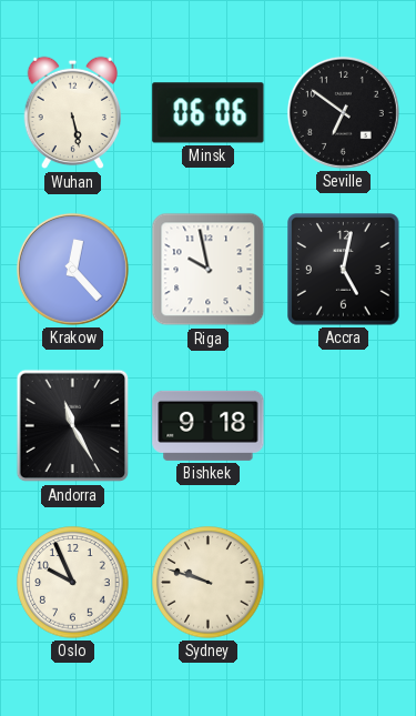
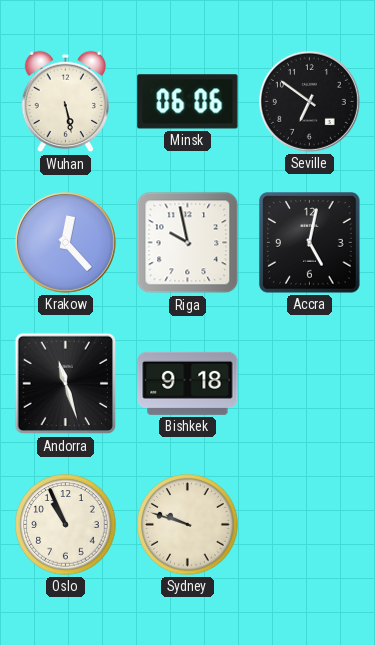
Andorra: 11:25 -> 11:27 (66, 384)
Oslo: 9:56 -> 10:56 (66, 525)
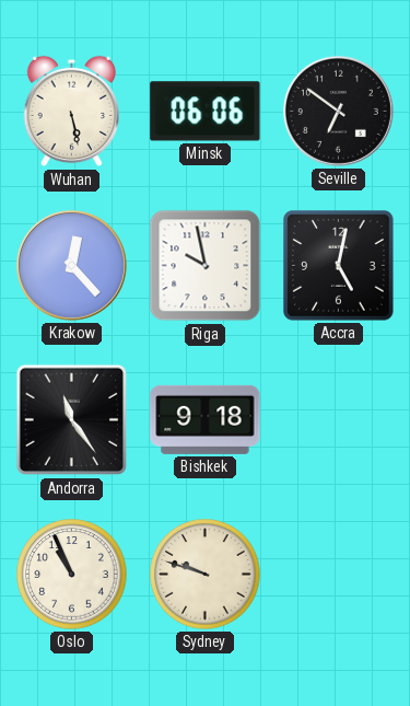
Andorra: 11:27 -> 11:24 (72, 420)
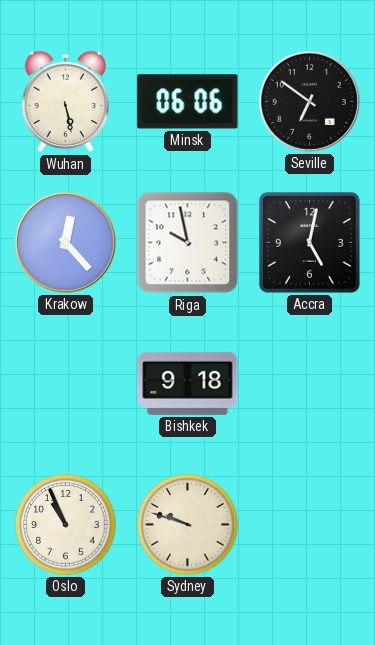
Andorra: 11:24 -> none (72, 420)
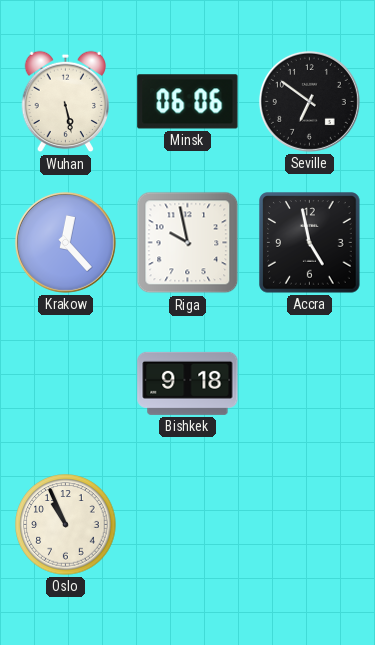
Accra: 5:02 -> 4:58 (310, 243)
Sydney: 9:48 -> none (188, 525)
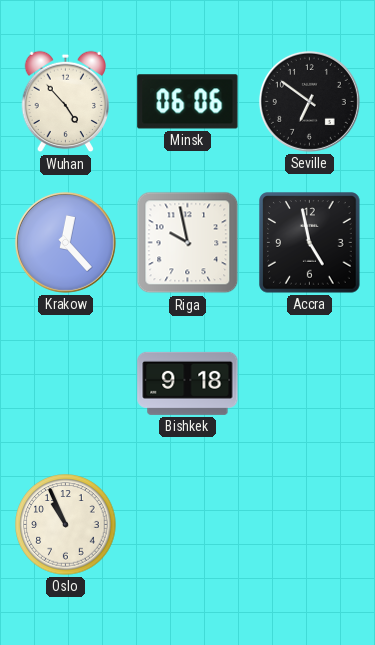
Wuhan: 5:28 -> 4:53 (66, 102)
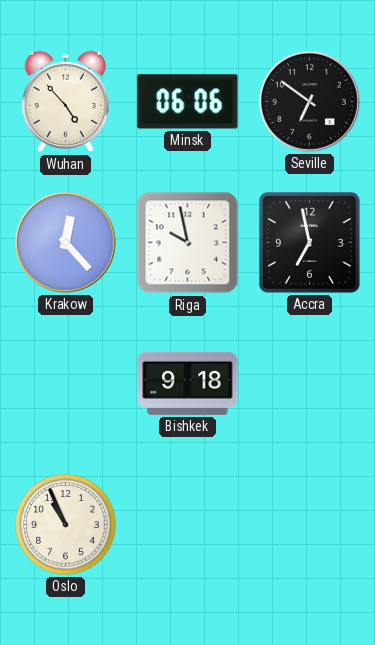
Accra: 4:58 -> 6:58 (310, 243)
